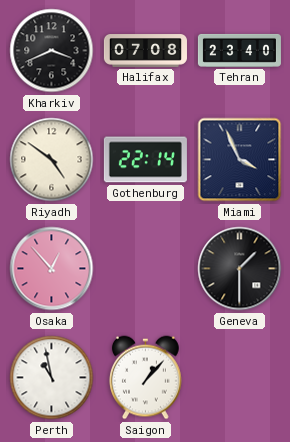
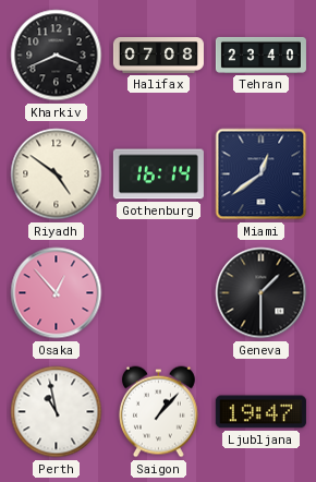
Gothenburg: 22:14 -> 16:14 (158, 174)
Miami: 3:56 -> 12:39 (262, 174)
Ljubljana: none -> 19:47 (260, 412)
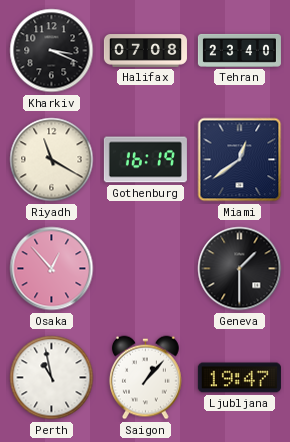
Kharkiv: 3:41 -> 3:19 (52, 51)
Riyadh: 4:51 -> 11:20 (52, 160)
Gothenburg: 16:14 -> 16:19 (145, 160)
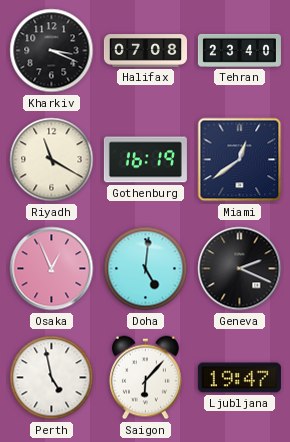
Osaka: 12:53 -> 12:56 (52, 269)
Doha: none -> 5:01 (146, 269)
Geneva: 1:30 -> 2:19 (240, 269)
Perth: 10:58 -> 4:58 (52, 378)
Saigon: 1:07 -> 6:07 (145, 378)
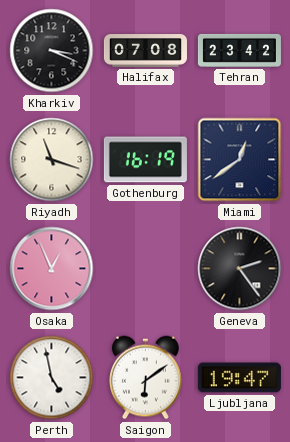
Tehran: 23:40 -> 23:42 (239, 50)
Riyadh: 11:20 -> 11:18 (52, 160)
Doha: 5:01 -> none (146, 269)
Geneva: 2:19 -> 2:24 (240, 269)
Saigon: 6:07 -> 6:09 (145, 378)
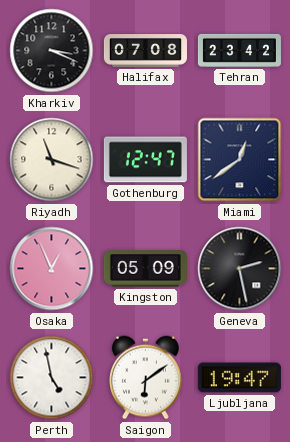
Gothenburg: 16:19 -> 12:47 (145, 160)
Kingston: none -> 05:09 (145, 269)
Geneva: 2:24 -> 2:28 (240, 269)
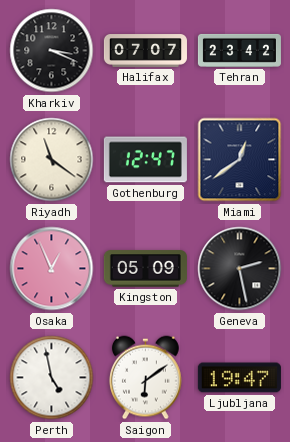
Halifax: 07:08 -> 07:07 (145, 51)
Riyadh: 11:18 -> 11:21 (52, 160)
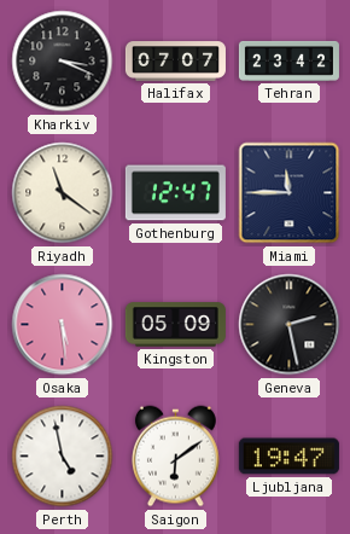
Miami: 12:39 -> 11:45 (290, 193)
Osaka: 12:56 -> 5:29 (63, 325)
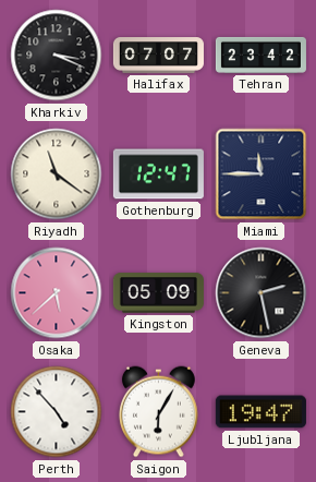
Osaka: 5:29 -> 5:38 (57, 293)
Perth: 4:58 -> 4:53 (57, 412)
Saigon: 6:09 -> 6:05 (158, 412)
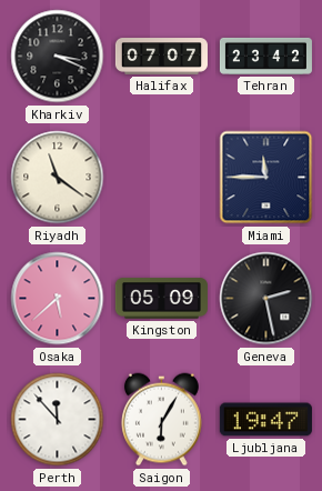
Gothenburg: 12:47 -> none (158, 174)
Perth: 4:53 -> 11:53 (58, 420)
